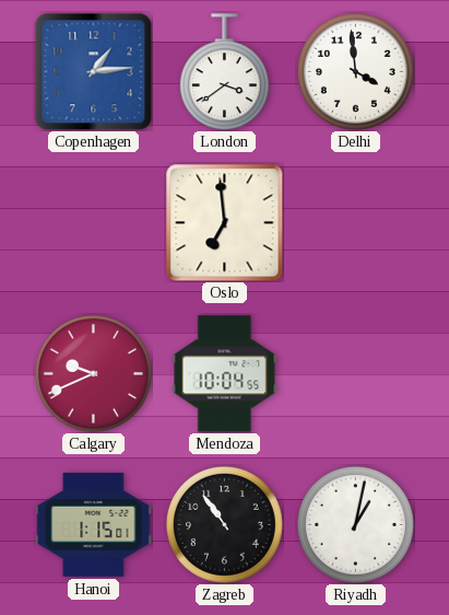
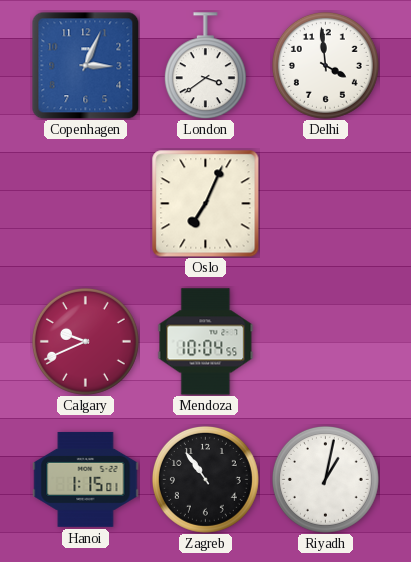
Copenhagen: 1:14 -> 3:04 (85, 65)
Oslo: 6:59 -> 7:04 (206, 204)
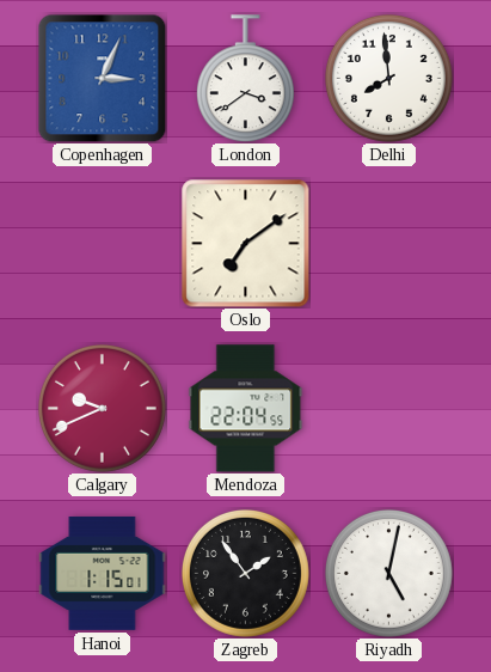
Delhi: 3:59 -> 7:59 (388, 78)
Oslo: 7:04 -> 7:09 (246, 244)
Mendoza: 10:04 -> 22:04 (246, 409)
Zagreb: 10:54 -> 1:54 (245, 573)
Riyadh: 1:02 -> 5:02 (388, 573)
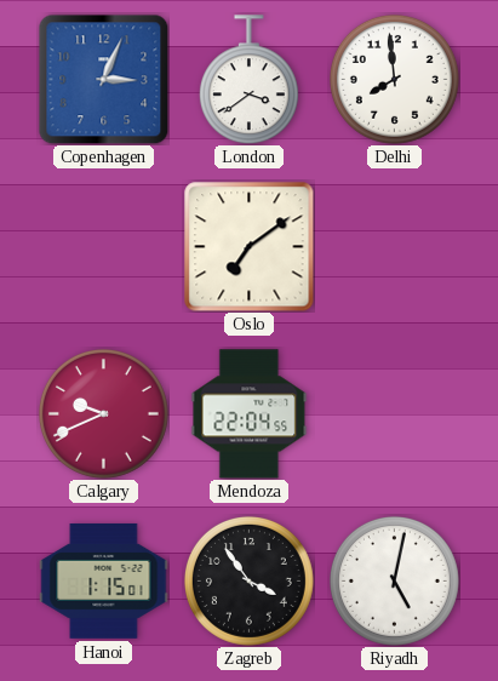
Zagreb: 1:54 -> 3:54 (248, 580)
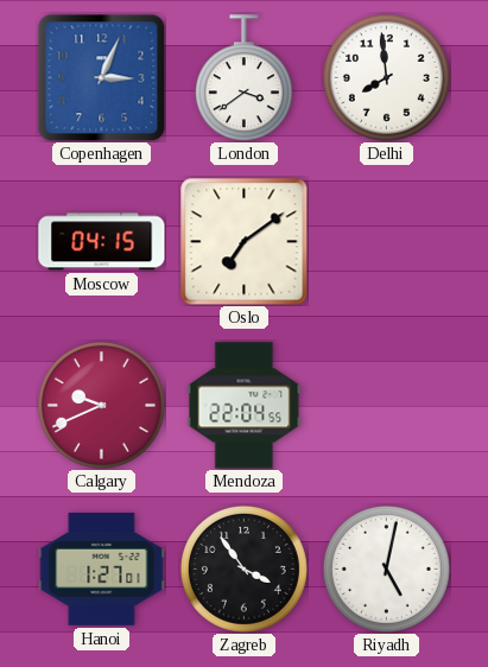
Moscow: none -> 04:15 (102, 242)
Hanoi: 1:15 -> 1:27 (102, 568)
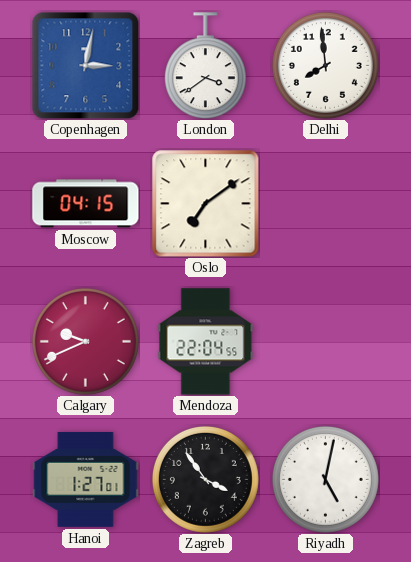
Copenhagen: 3:04 -> 3:02 (85, 65)
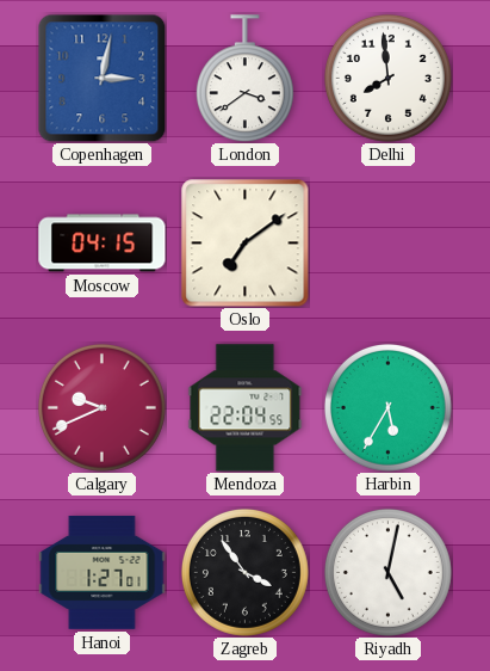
Harbin: none -> 5:35 (387, 407)
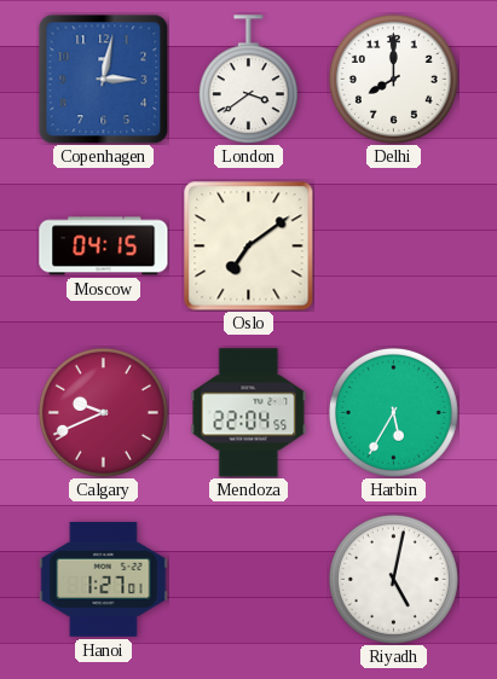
Delhi: 7:59 -> 8:00 (393, 79)
Zagreb: 3:54 -> none (244, 572)
